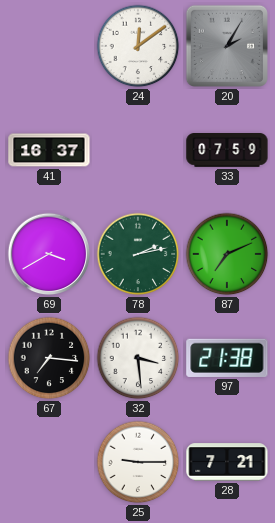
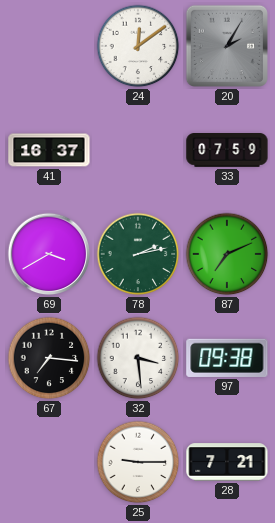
97: 21:38 -> 09:38 (227, 358)
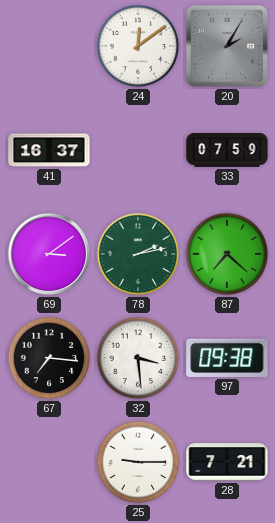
69: 3:40 -> 3:09 (49, 254)
87: 7:11 -> 7:22 (227, 254)
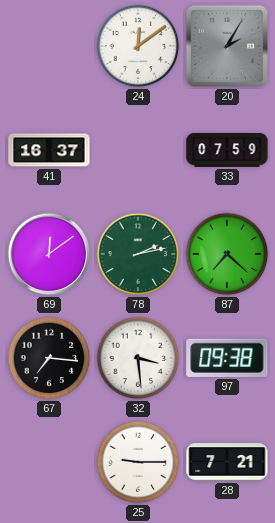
69: 3:09 -> 12:09 (49, 254)
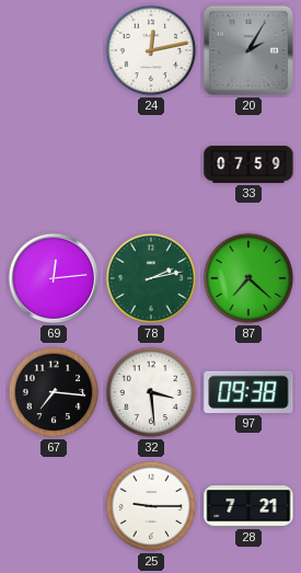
24: 12:09 -> 12:13 (151, 50)
41: 16:37 -> none (49, 150)
69: 12:09 -> 12:14 (54, 278)
